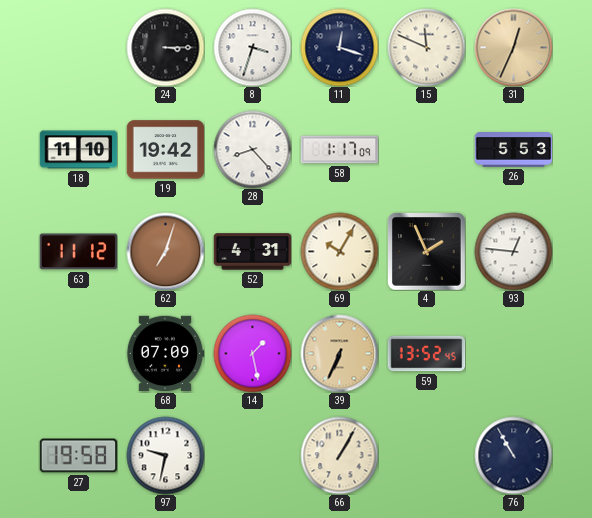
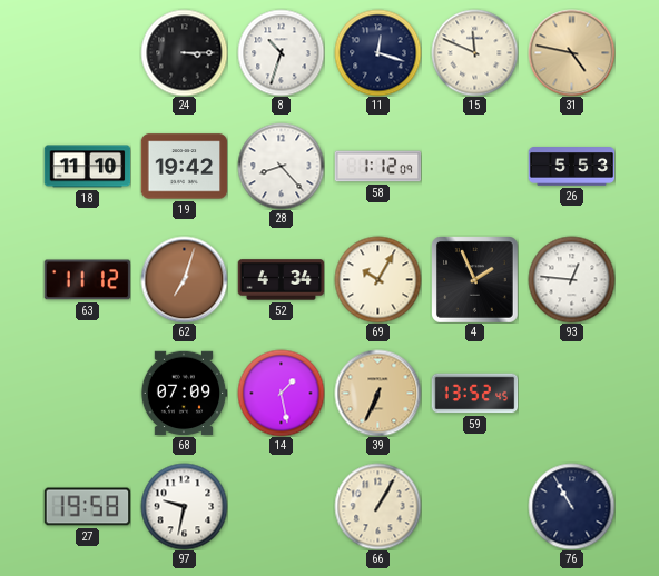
8: 3:33 -> 10:33 (281, 52)
31: 12:34 -> 4:47 (571, 52)
58: 1:17 -> 1:12 (377, 167)
52: 4:31 -> 4:34 (281, 280)
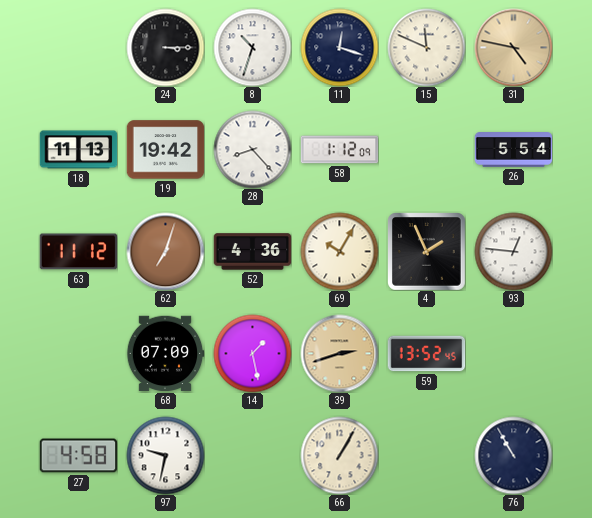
18: 11:10 -> 11:13 (78, 150)
26: 5:53 -> 5:54 (513, 150)
52: 4:34 -> 4:36 (252, 252)
39: 6:34 -> 2:42 (339, 353)
27: 19:58 -> 4:58 (78, 456)
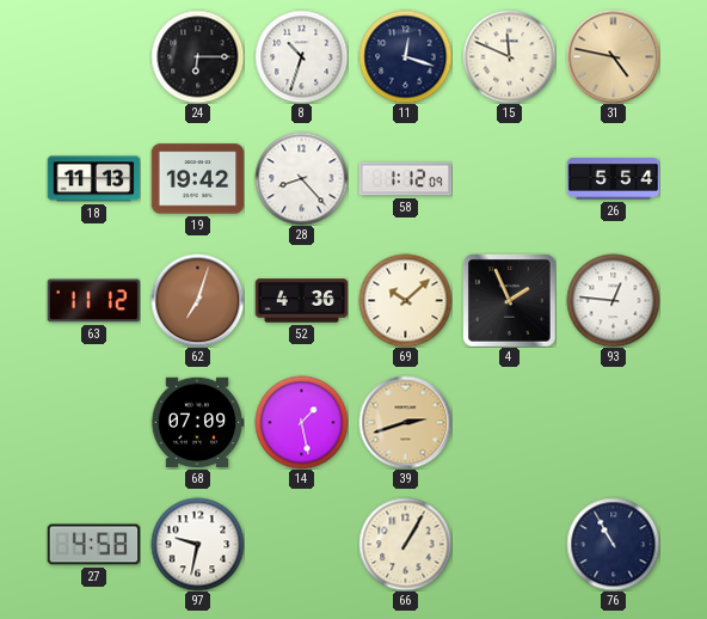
24: 3:15 -> 6:15 (197, 56)
69: 10:05 -> 10:08 (405, 300)
59: 13:52 -> none (426, 354)
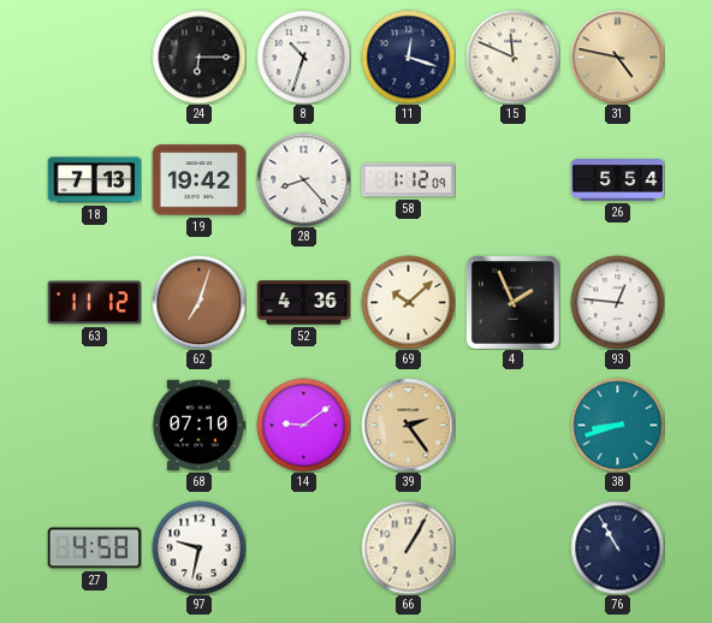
18: 11:13 -> 7:13 (94, 180)
68: 07:09 -> 07:10 (198, 426)
14: 1:28 -> 9:09 (303, 425)
39: 2:42 -> 2:24 (408, 425)
38: none -> 8:42 (617, 425)
